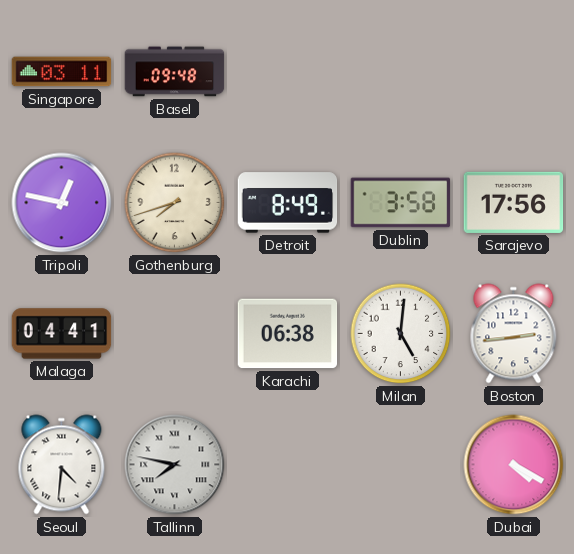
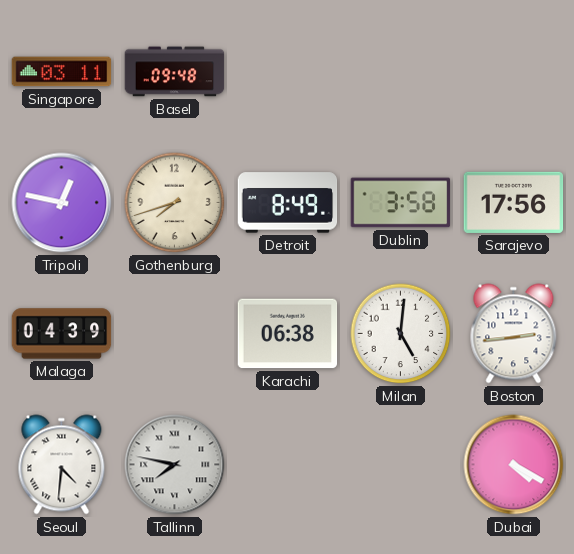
Malaga: 04:41 -> 04:39 (62, 334)
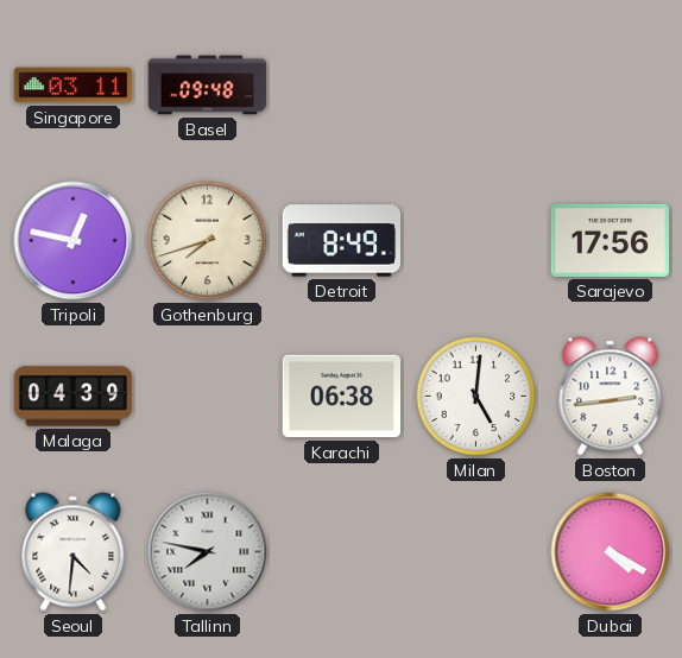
Dublin: 3:58 -> none (401, 203)
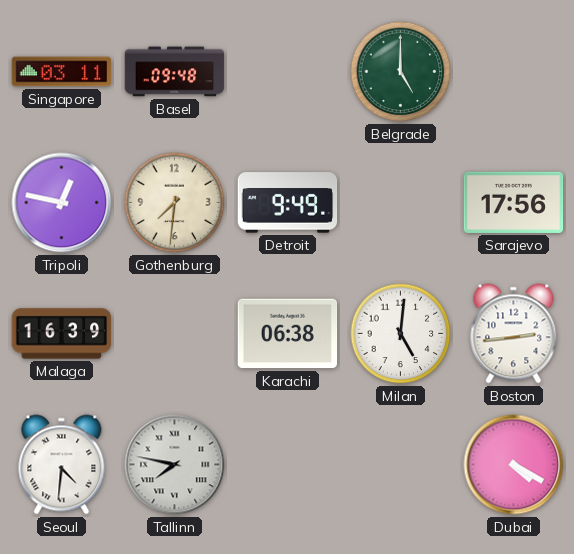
Belgrade: none -> 5:00 (401, 72)
Gothenburg: 7:42 -> 7:31 (175, 203)
Detroit: 8:49 -> 9:49 (288, 203)
Malaga: 04:39 -> 16:39 (62, 334)
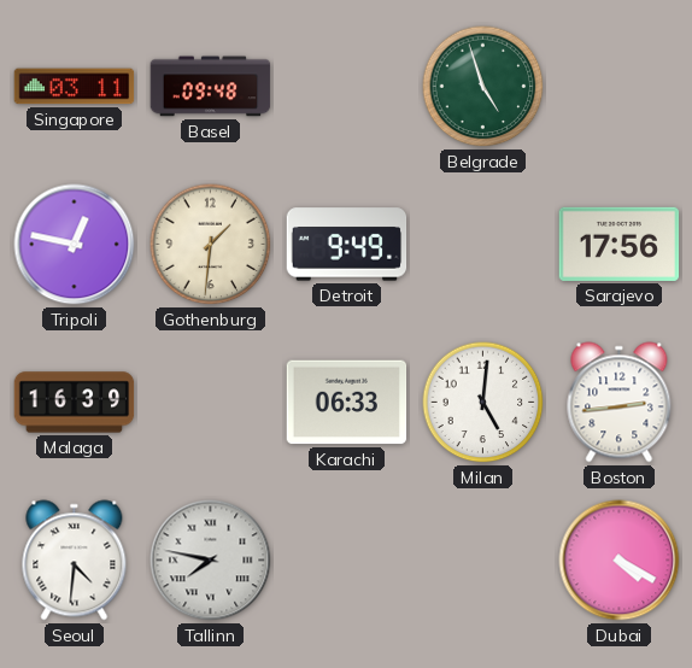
Belgrade: 5:00 -> 4:57 (483, 87)
Gothenburg: 7:31 -> 1:31 (211, 245)
Karachi: 06:38 -> 06:33 (347, 403)
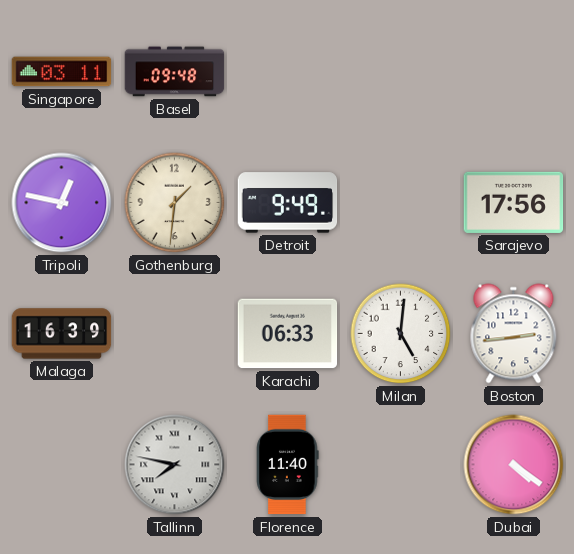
Belgrade: 4:57 -> none (483, 87)
Seoul: 4:31 -> none (75, 561)
Florence: none -> 11:40 (288, 465)
Dubai: 4:20 -> 4:21 (514, 465)
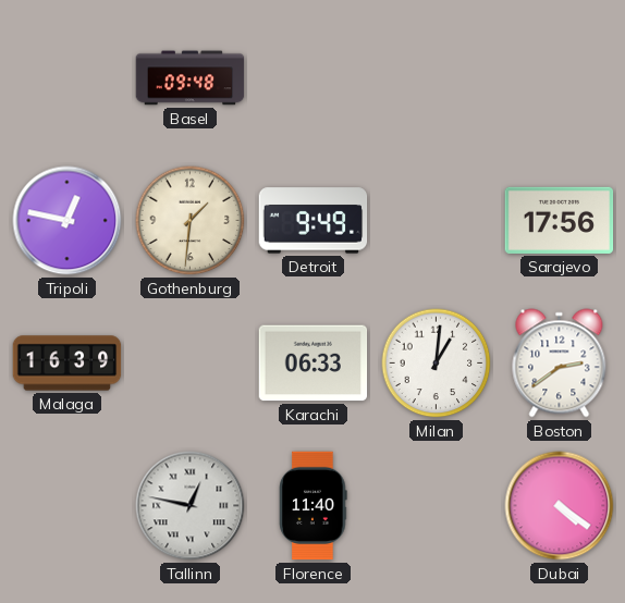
Singapore: 03:11 -> none (62, 72)
Milan: 5:01 -> 1:01 (437, 364)
Boston: 2:44 -> 2:39 (560, 364)
Tallinn: 7:47 -> 12:47 (191, 506)
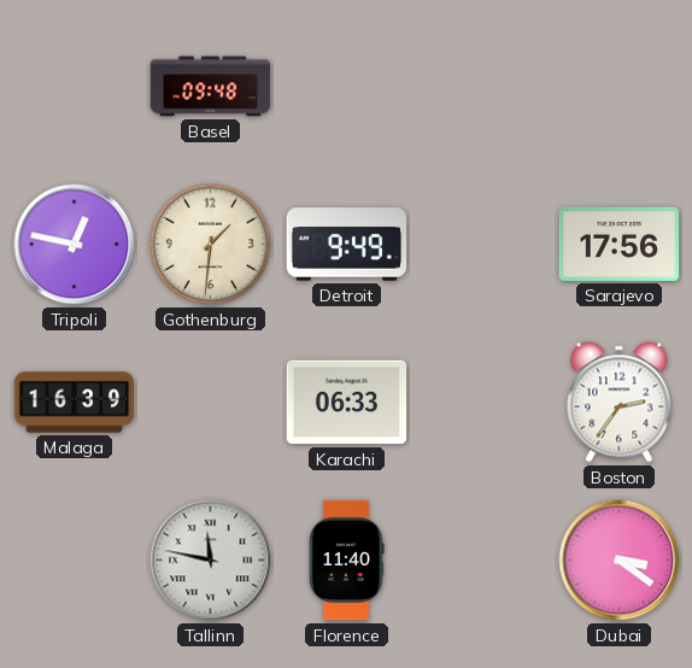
Milan: 1:01 -> none (437, 364)
Boston: 2:39 -> 2:36 (620, 403)
Tallinn: 12:47 -> 11:47 (211, 561)
Dubai: 4:21 -> 3:21 (620, 561)
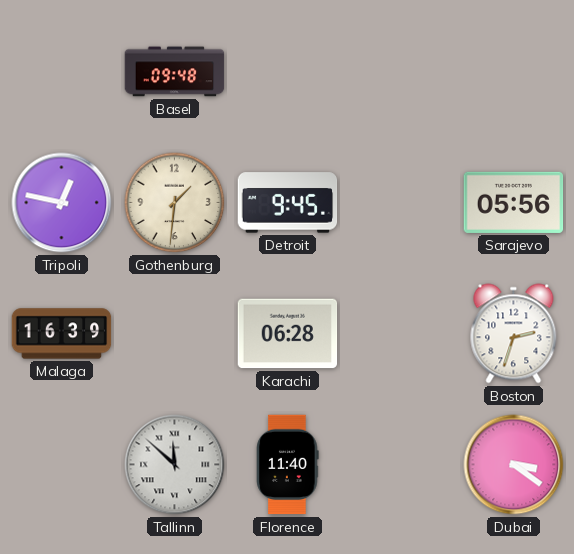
Detroit: 9:49 -> 9:45 (288, 203)
Sarajevo: 17:56 -> 05:56 (514, 202)
Karachi: 06:33 -> 06:28 (288, 334)
Boston: 2:36 -> 2:33 (514, 334)
Tallinn: 11:47 -> 11:52 (175, 465)
